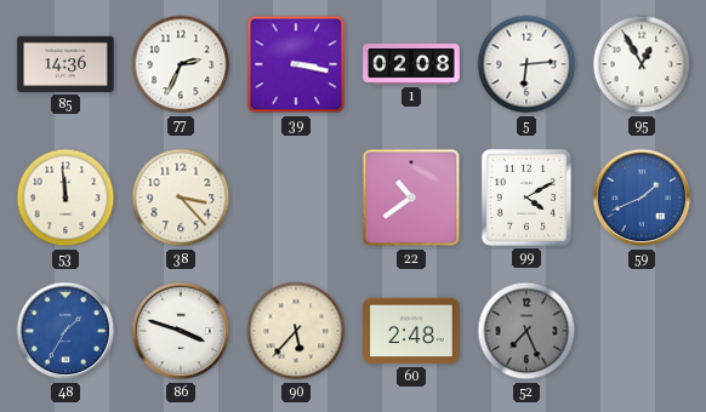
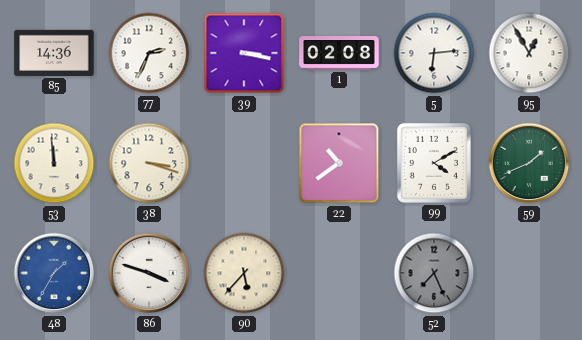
38: 3:23 -> 3:18 (149, 163)
59 dial: blue -> green (529, 163)
60: 2:48 -> none (411, 331)
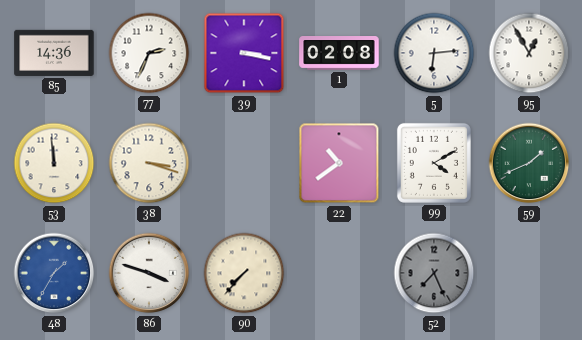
90: 5:37 -> 7:37 (244, 273)
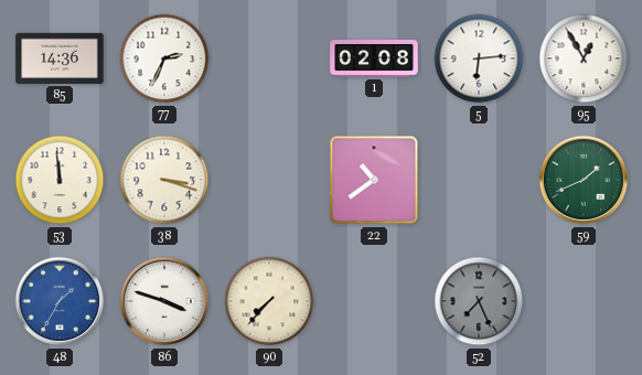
39: 3:17 -> none (244, 53)
99: 4:10 -> none (434, 163)
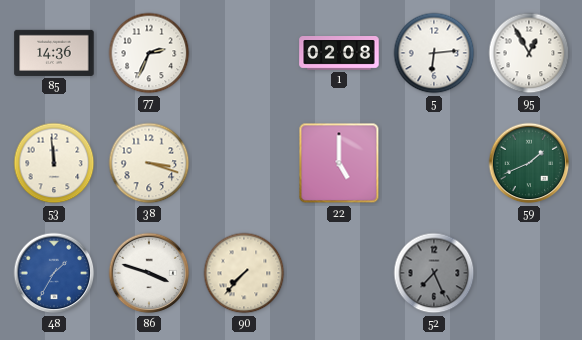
22: 10:39 -> 5:00 (339, 163)
